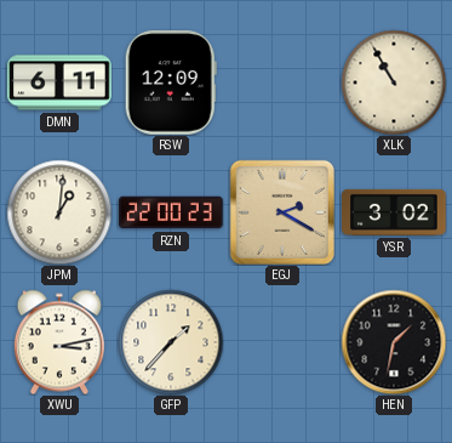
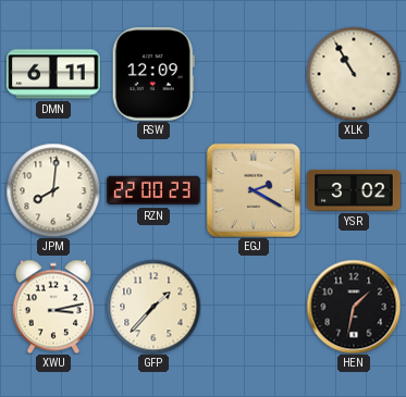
JPM: 1:01 -> 8:01 (53, 190)
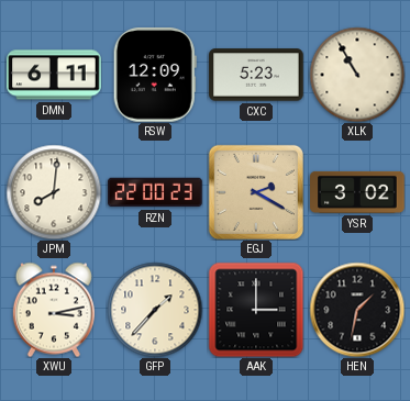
CXC: none -> 5:23 (256, 75)
AAK: none -> 3:00 (256, 310)
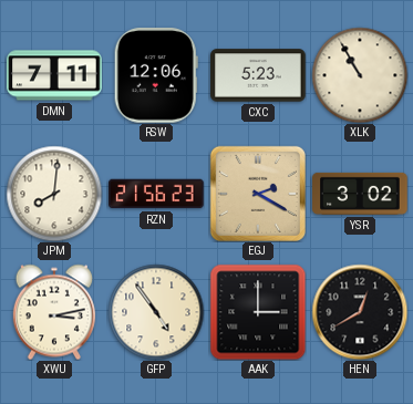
DMN: 6:11 -> 7:11 (54, 75)
RSW: 12:09 -> 12:06 (156, 75)
RZN: 22:00 -> 21:56 (156, 194)
GFP: 1:37 -> 4:54 (156, 312)
HEN: 1:32 -> 12:40 (360, 312)
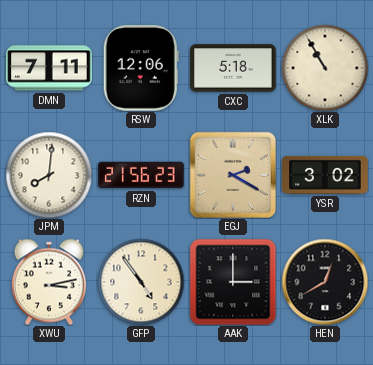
CXC: 5:23 -> 5:18 (233, 68)
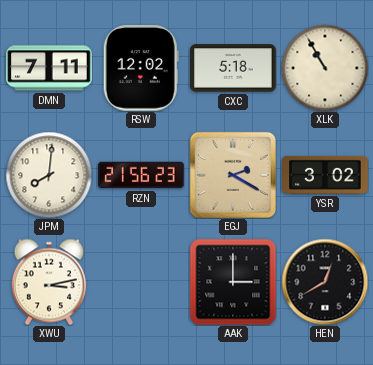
RSW: 12:06 -> 12:02 (141, 68)
GFP: 4:54 -> none (141, 282)
